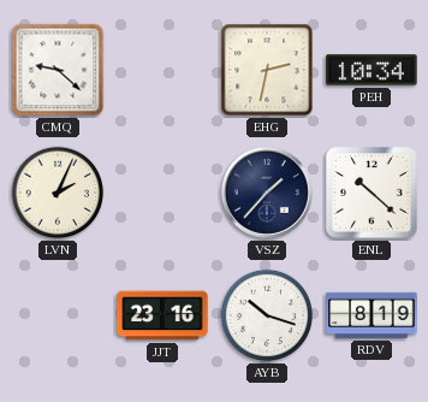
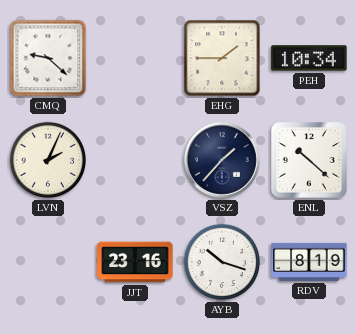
EHG: 2:32 -> 1:45 (222, 58)
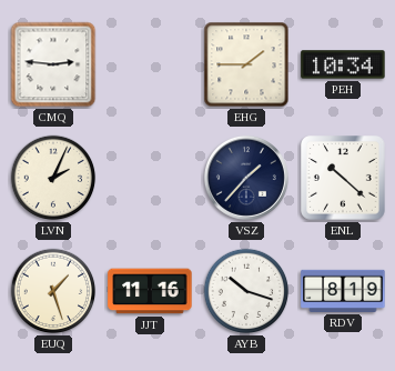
CMQ: 9:22 -> 2:46 (53, 64)
EUQ: none -> 1:27 (53, 291)
JJT: 23:16 -> 11:16 (150, 291)
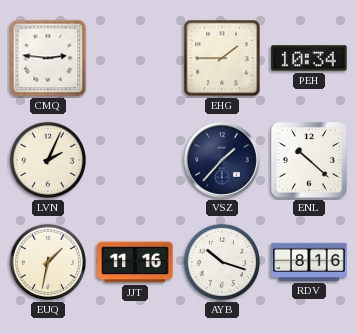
EUQ: 1:27 -> 1:32 (48, 262)
RDV: 8:19 -> 8:16 (309, 262)
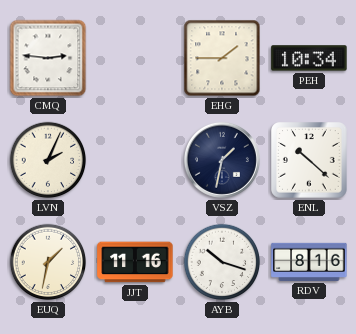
VSZ: 1:37 -> 1:32 (222, 160)
